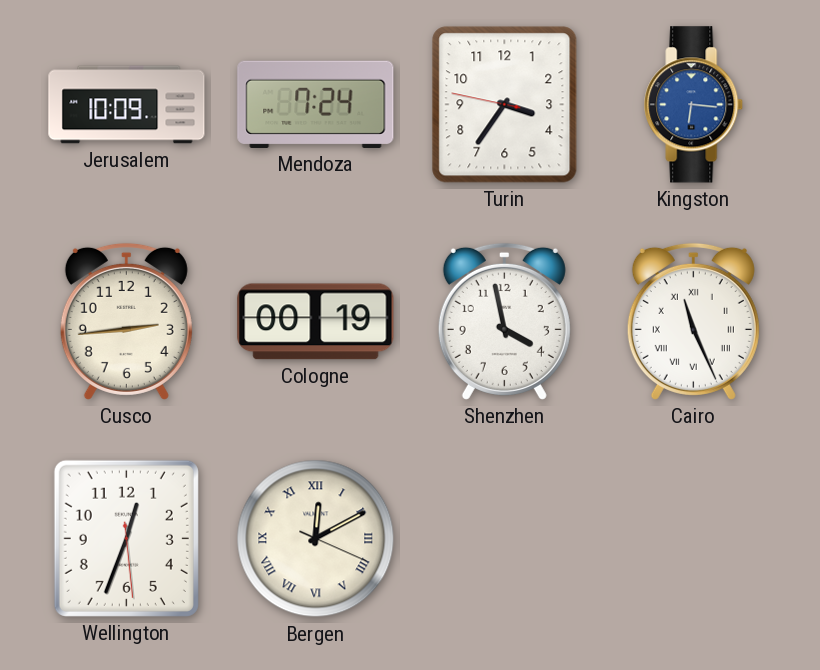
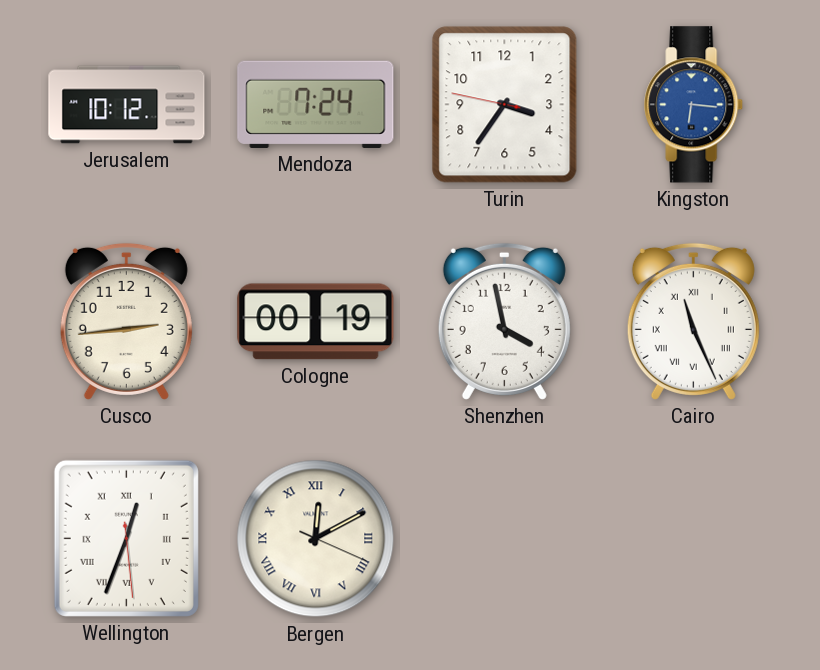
Jerusalem: 10:09 -> 10:12 (127, 105)
Wellington numerals: Arabic -> Roman (126, 538)
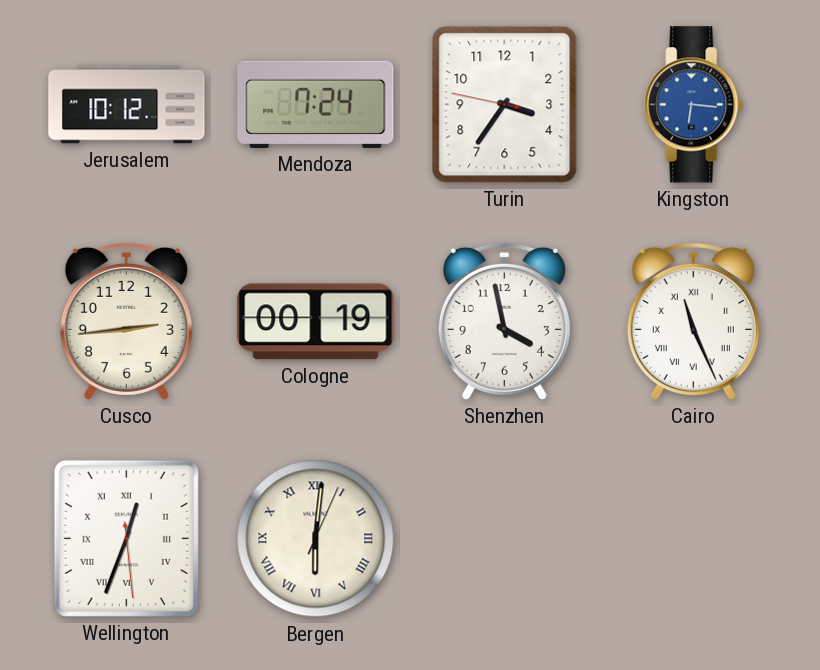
Bergen: 12:10 -> 6:01 (316, 539)
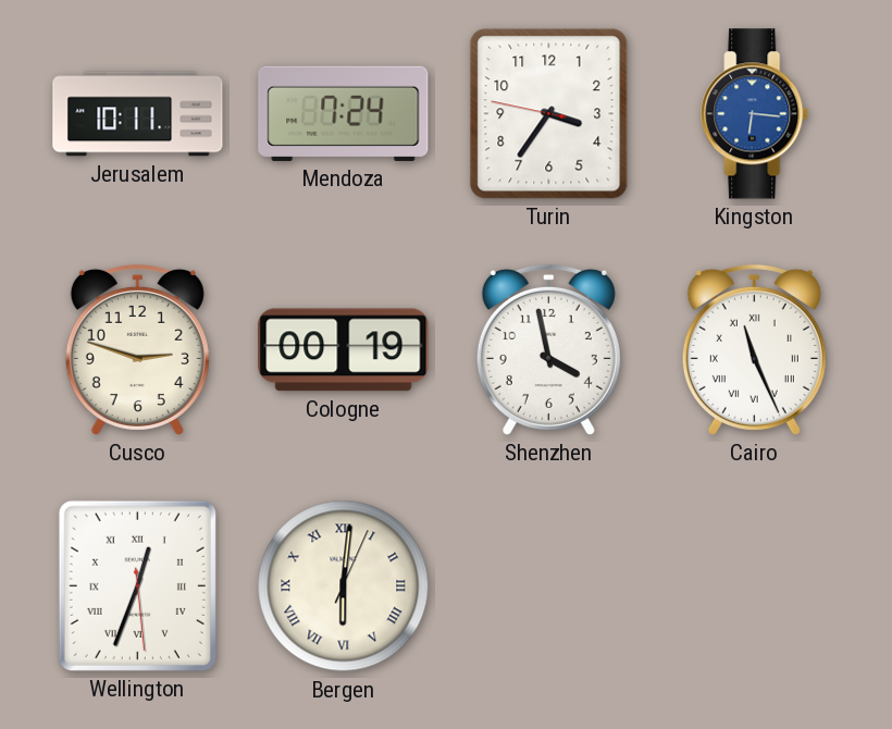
Jerusalem: 10:12 -> 10:11 (138, 114)
Cusco: 2:44 -> 2:48 (137, 349)
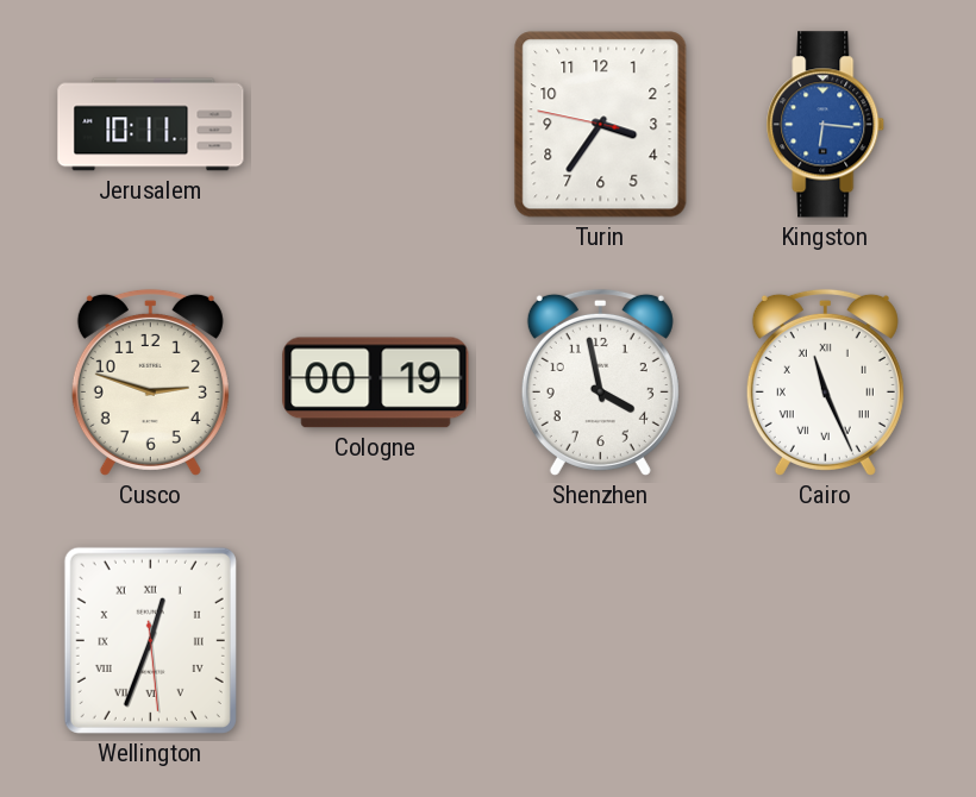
Mendoza: 7:24 -> none (344, 113)
Bergen: 6:01 -> none (344, 586)
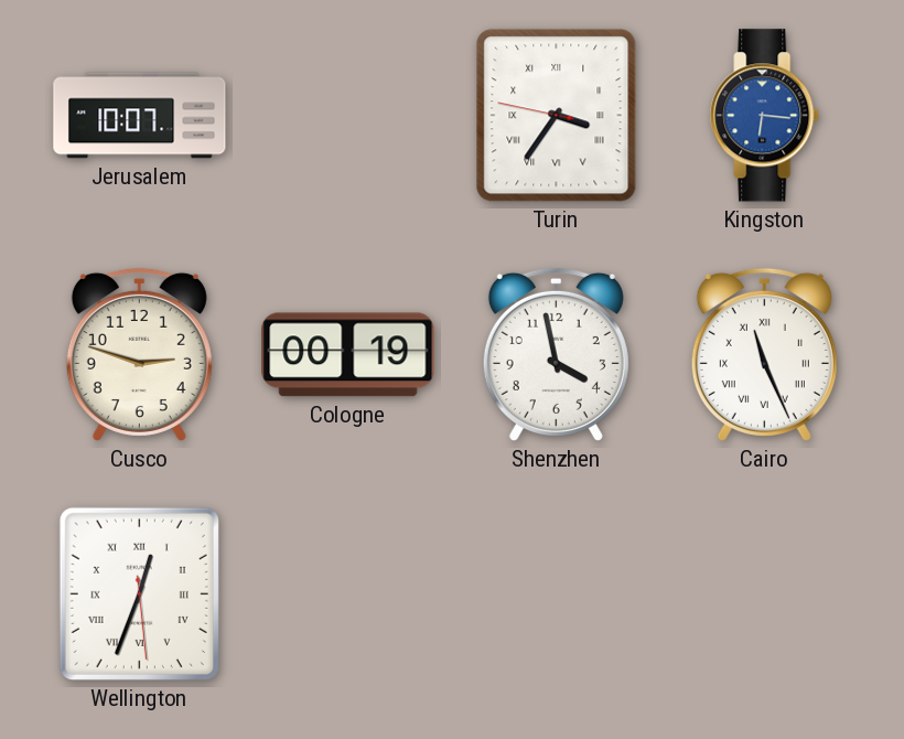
Jerusalem: 10:11 -> 10:07 (140, 116)
Turin numerals: Arabic -> Roman (557, 116)
